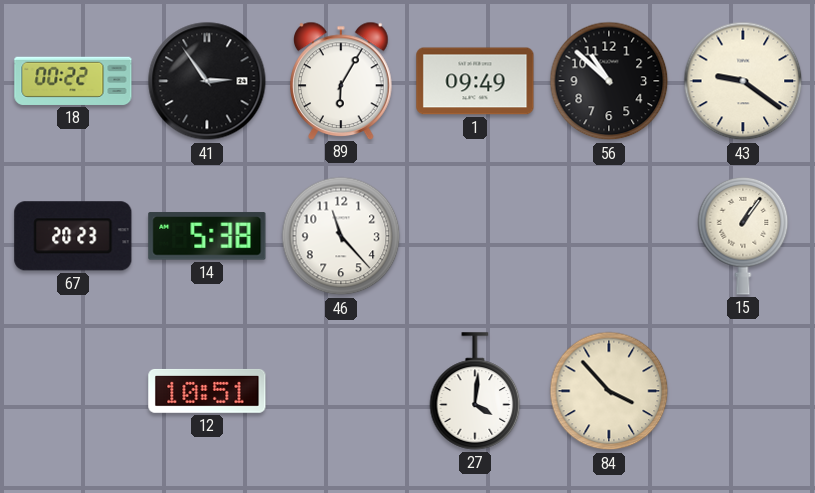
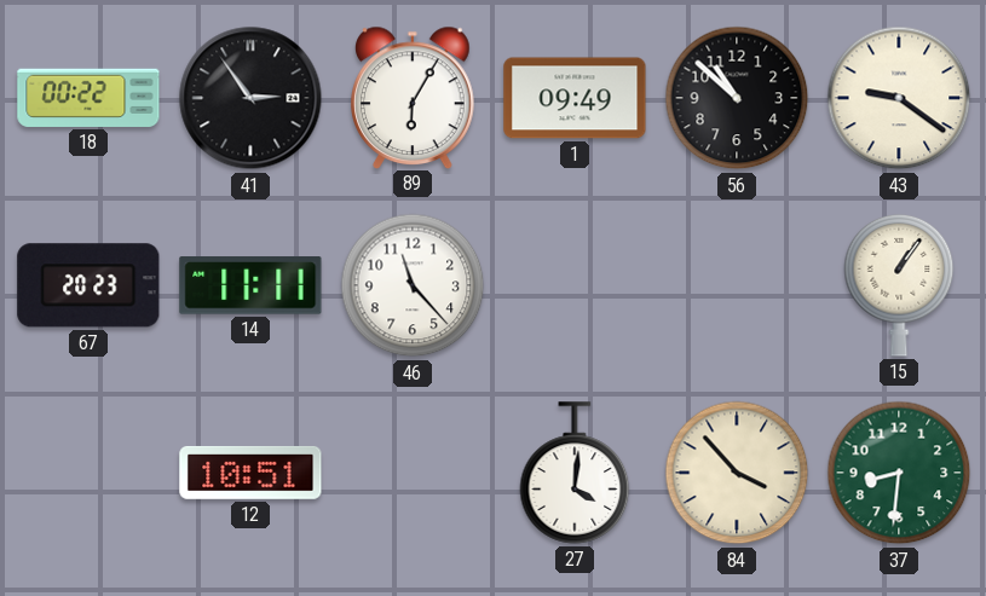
14: 5:38 -> 11:11 (250, 285)
37: none -> 8:31 (899, 473)
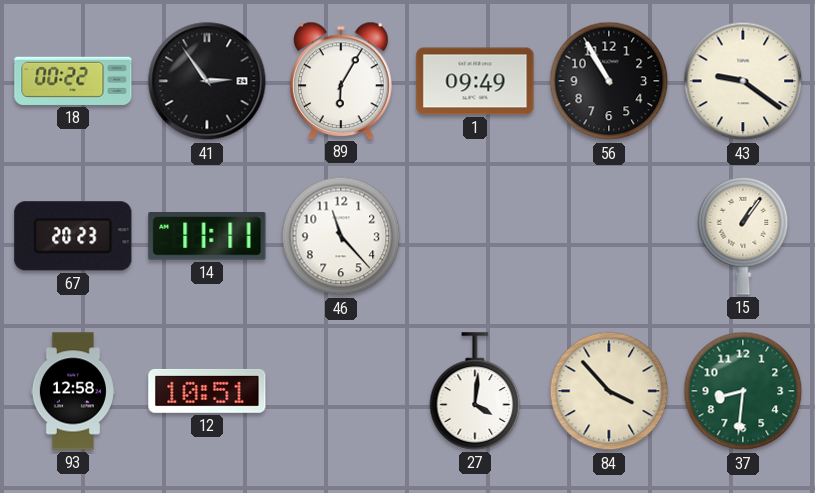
56: 10:52 -> 10:55 (609, 81)
93: none -> 12:58 (73, 391)
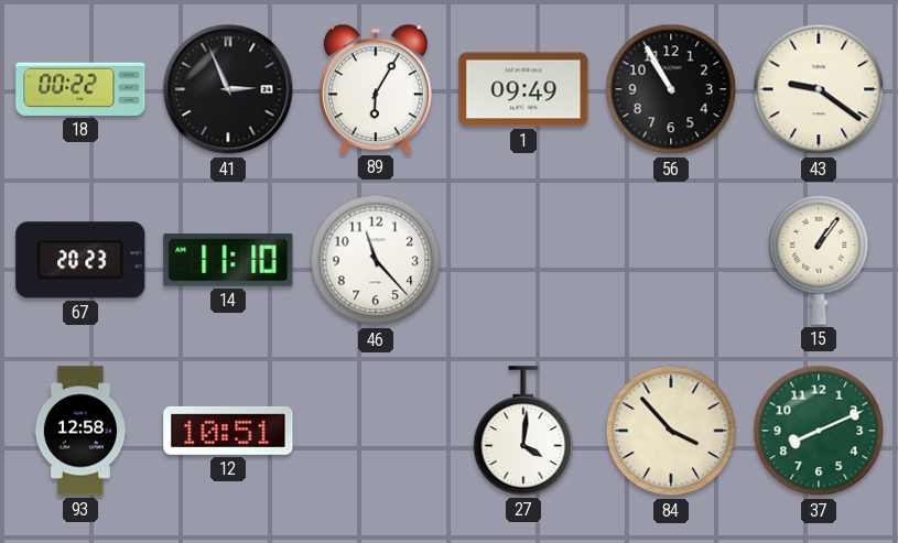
41: 2:54 -> 2:56 (228, 89)
14: 11:11 -> 11:10 (228, 260)
37: 8:31 -> 8:11 (819, 431)
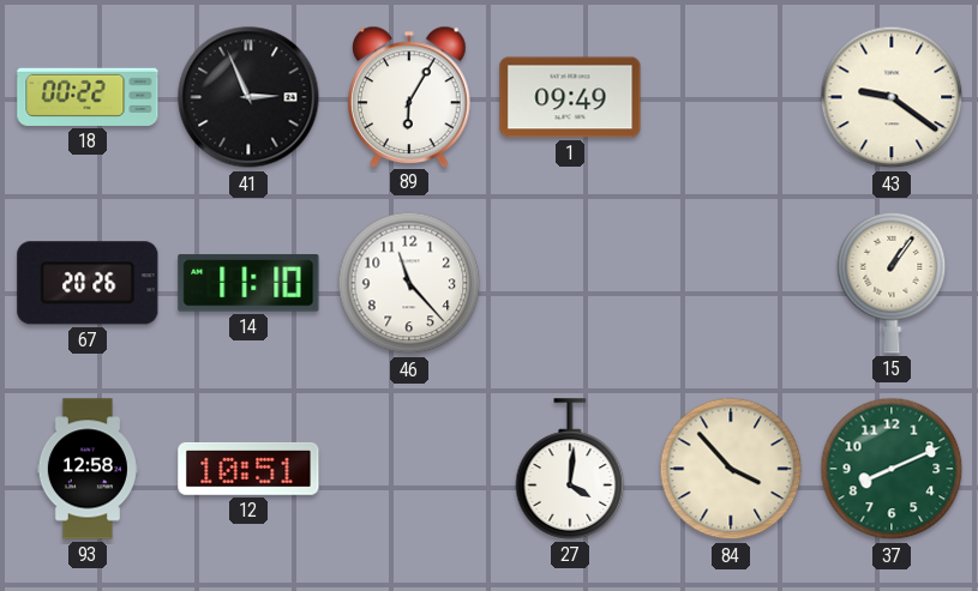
56: 10:55 -> none (671, 89)
67: 20:23 -> 20:26 (88, 283)
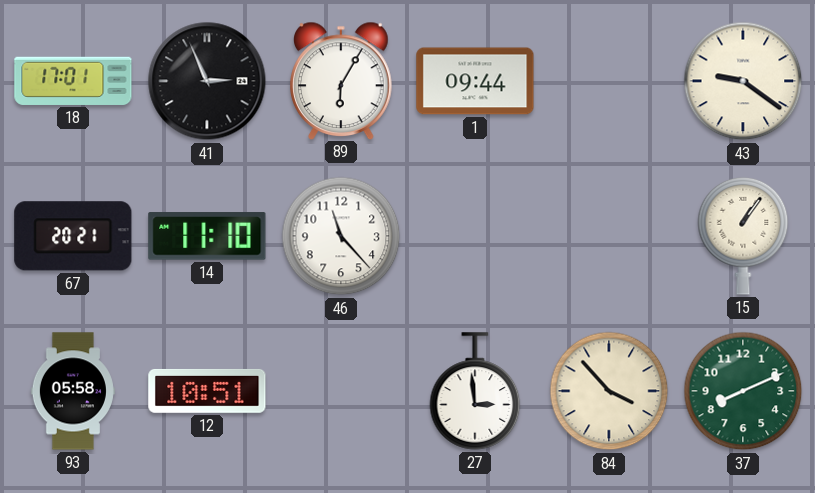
18: 00:22 -> 17:01 (73, 81)
1: 09:49 -> 09:44 (475, 81)
67: 20:26 -> 20:21 (73, 236)
93: 12:58 -> 05:58 (73, 391)
27: 4:01 -> 2:59 (475, 391)
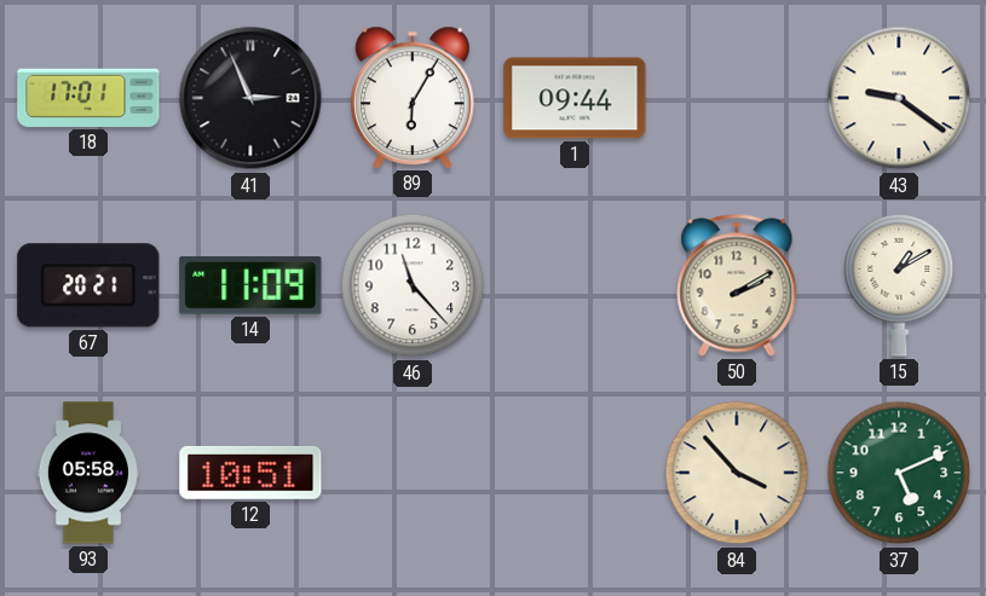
14: 11:10 -> 11:09 (250, 285)
50: none -> 2:10 (737, 285)
15: 1:06 -> 1:10 (899, 285)
27: 2:59 -> none (475, 391)
37: 8:11 -> 5:11 (899, 473)
